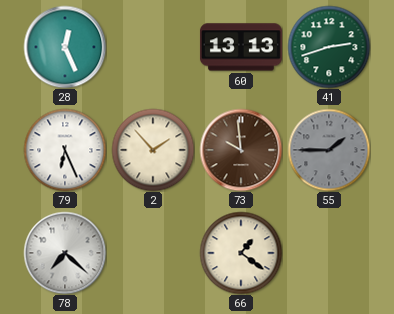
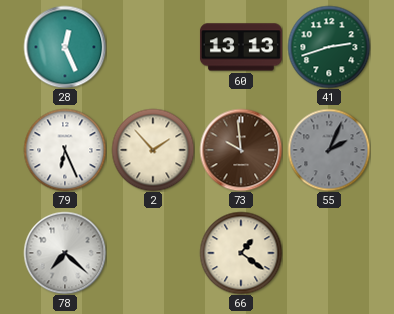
55: 1:45 -> 2:04 (329, 150)
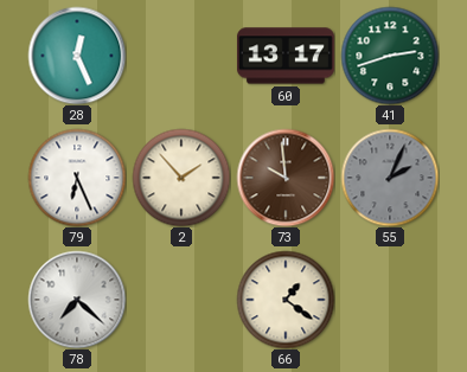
60: 13:13 -> 13:17 (286, 56)
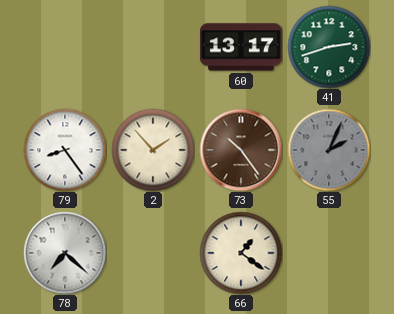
28: 12:26 -> none (77, 56)
79: 6:26 -> 8:24 (65, 150)
73: 9:59 -> 10:24 (241, 150)
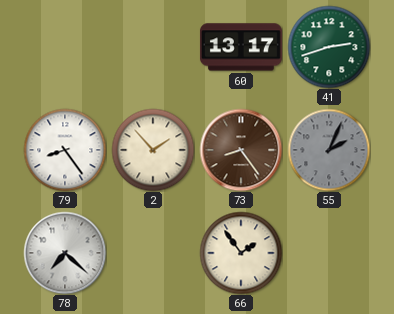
73: 10:24 -> 8:24 (241, 150)
66: 1:21 -> 1:54 (241, 253)
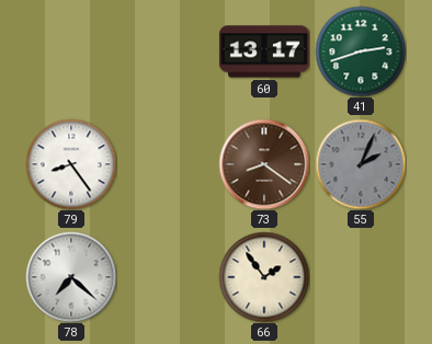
2: 1:53 -> none (153, 150)
73: 8:24 -> 8:21 (264, 164)
